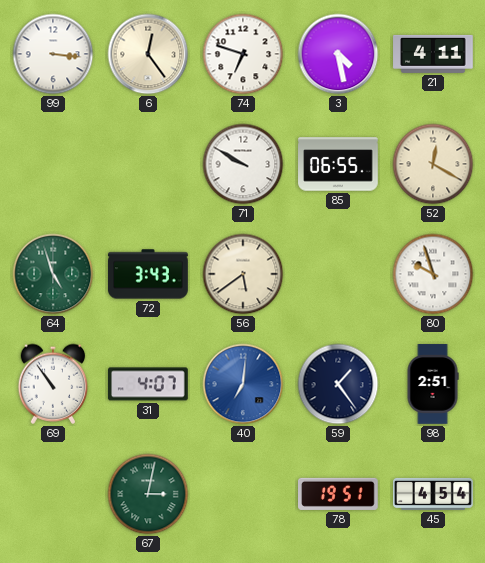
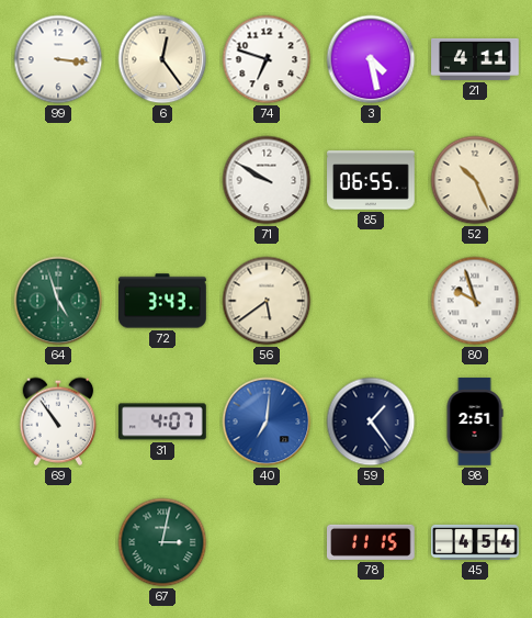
52: 12:20 -> 10:26 (475, 180)
78: 19:51 -> 11:15 (372, 542)
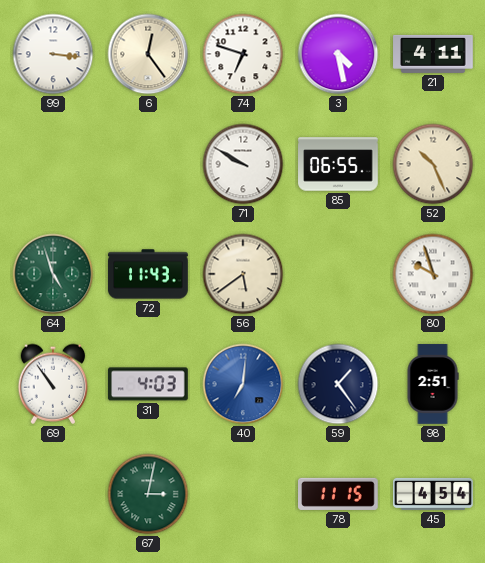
72: 3:43 -> 11:43 (148, 274)
31: 4:07 -> 4:03 (148, 384)
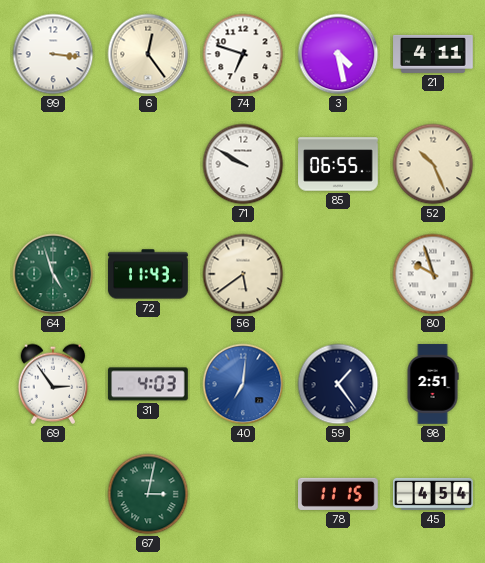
69: 10:54 -> 2:54 (53, 384)
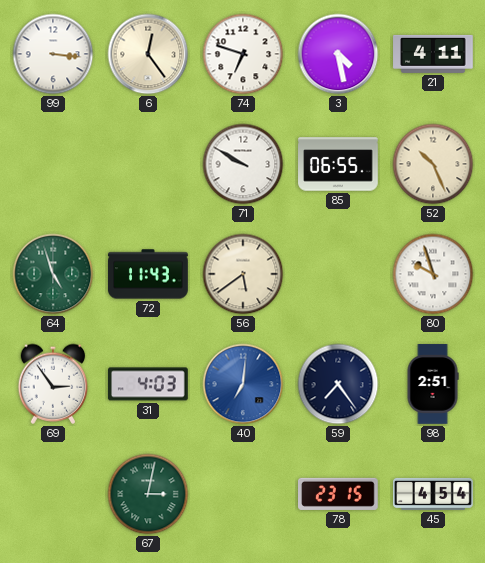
59: 1:24 -> 7:24 (338, 384)
78: 11:15 -> 23:15 (339, 494)
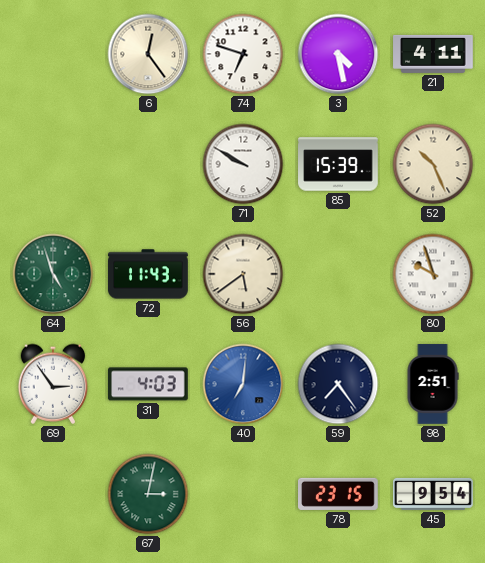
99: 3:16 -> none (53, 54)
85: 06:55 -> 15:39 (338, 164)
45: 4:54 -> 9:54 (433, 494)
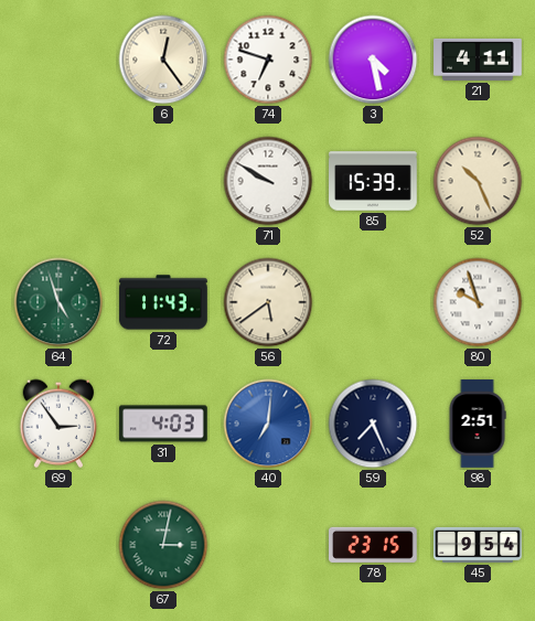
59: 7:24 -> 7:26 (373, 424)
